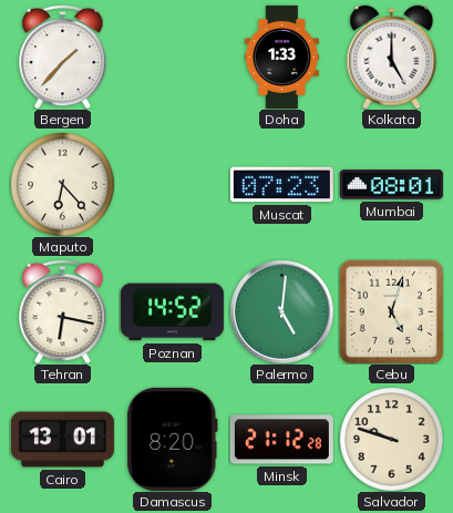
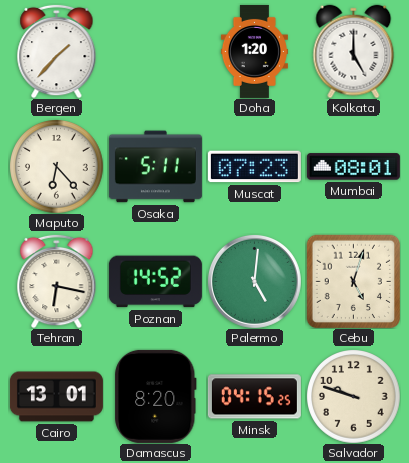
Doha: 1:33 -> 1:20 (254, 51)
Osaka: none -> 5:11 (155, 167)
Minsk: 21:12 -> 04:15 (254, 397)
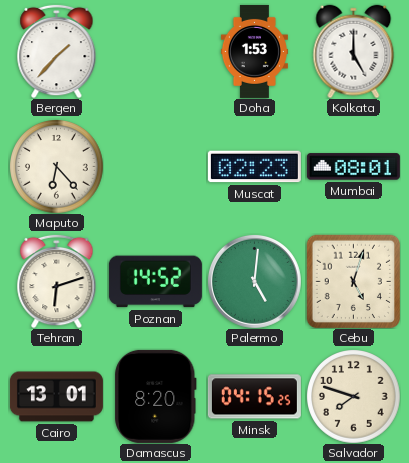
Doha: 1:20 -> 1:53 (254, 51)
Osaka: 5:11 -> none (155, 167)
Muscat: 07:23 -> 02:23 (254, 167)
Tehran: 6:17 -> 6:12 (57, 281)
Salvador: 9:48 -> 7:48 (354, 397)
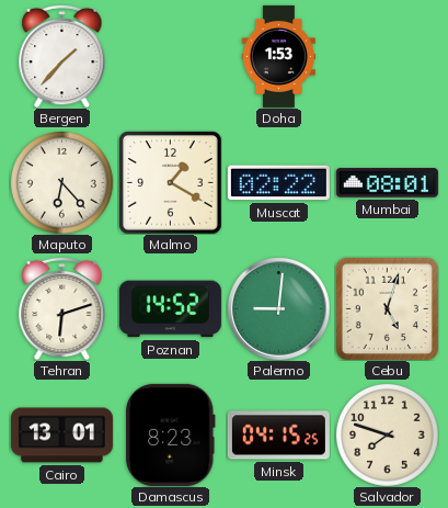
Kolkata: 5:00 -> none (354, 51)
Malmo: none -> 1:20 (170, 182)
Muscat: 02:23 -> 02:22 (278, 183)
Palermo: 5:01 -> 9:01 (278, 308)
Damascus: 8:20 -> 8:23 (171, 434)
